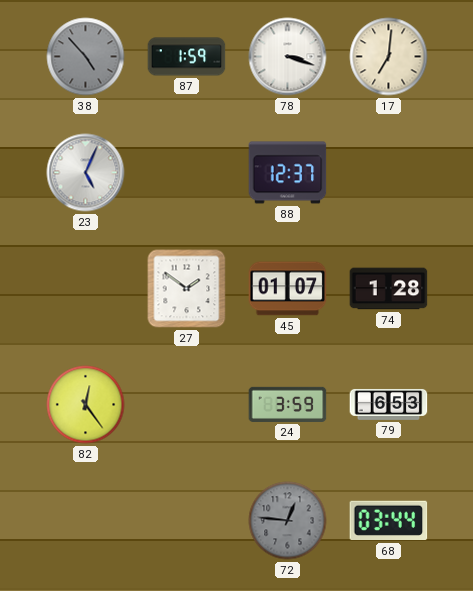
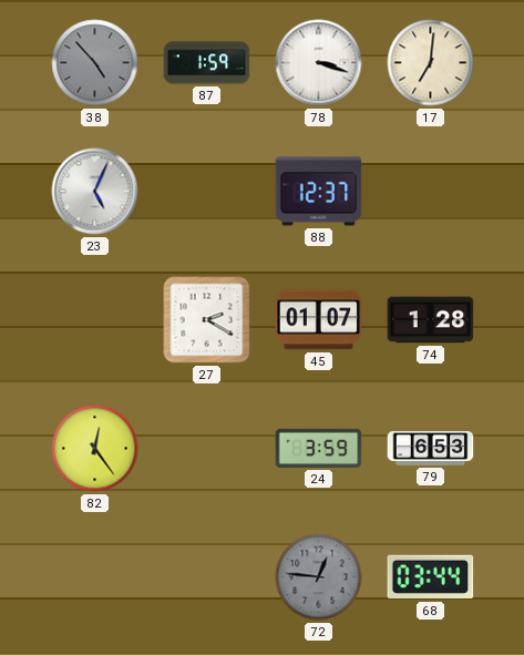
27: 1:51 -> 2:20 (207, 320)
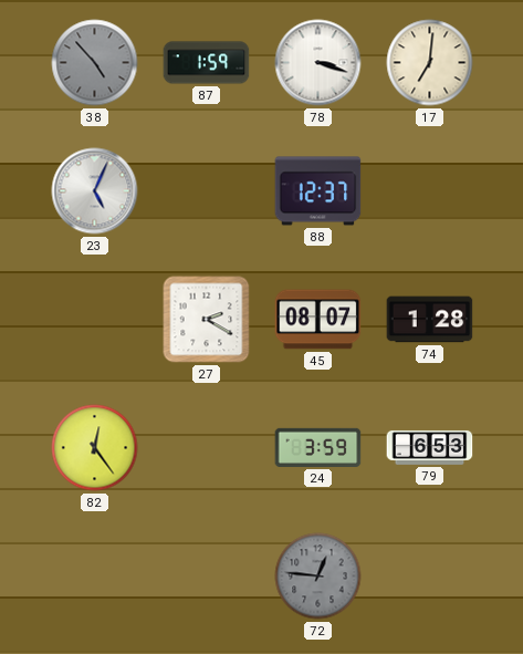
45: 01:07 -> 08:07 (318, 320)
68: 03:44 -> none (431, 577)
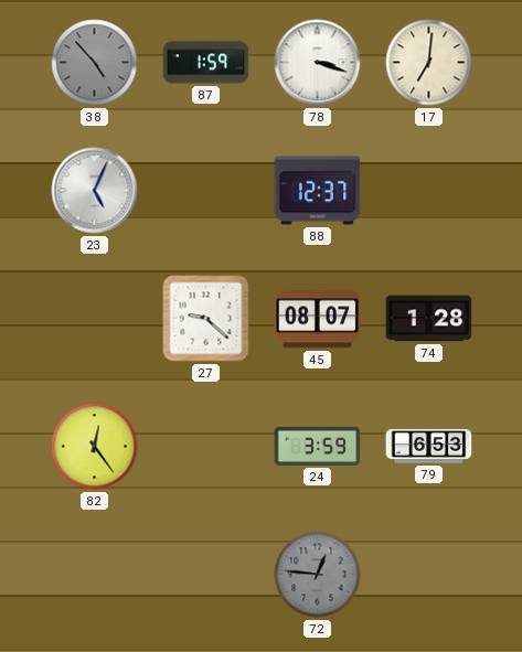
27: 2:20 -> 9:22 (206, 319)
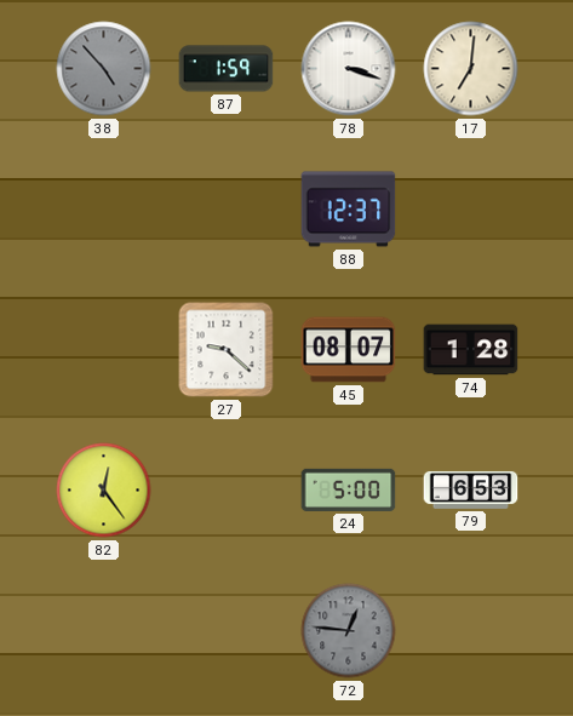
23: 5:04 -> none (95, 191)
24: 3:59 -> 5:00 (349, 489)
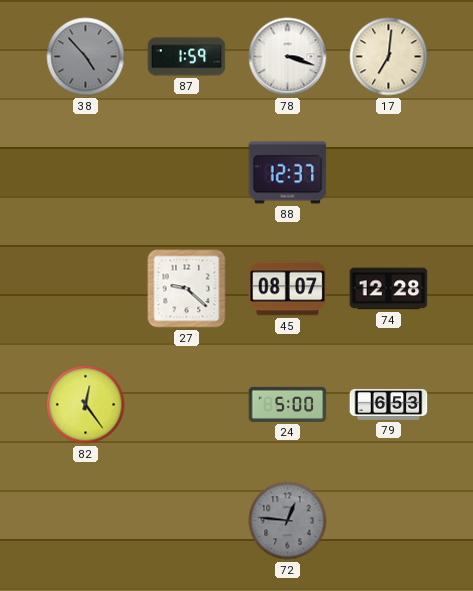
74: 1:28 -> 12:28 (389, 289)
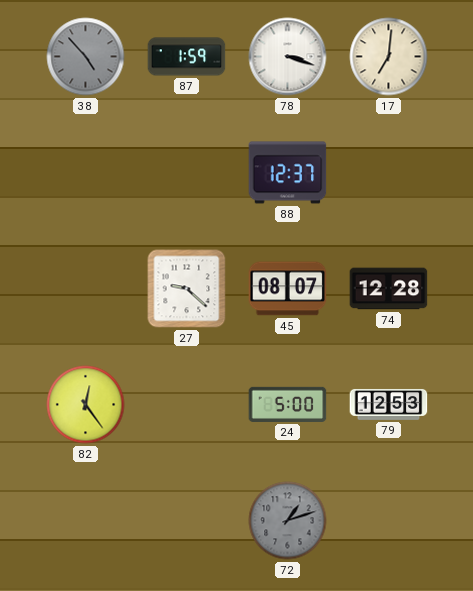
79: 6:53 -> 12:53 (389, 404)
72: 12:46 -> 1:12 (288, 521)
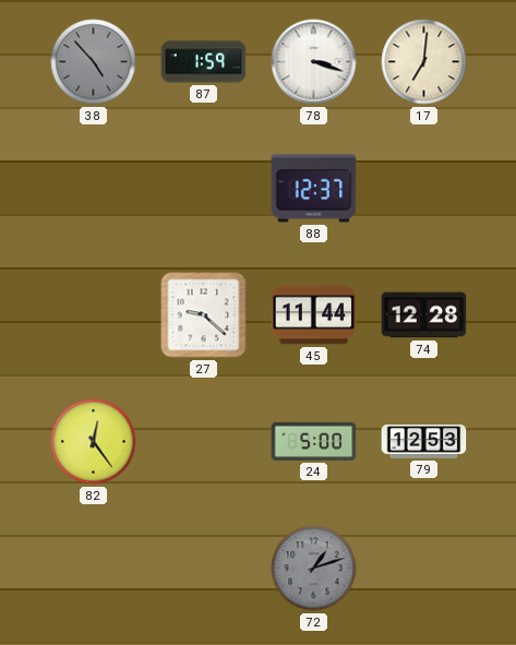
45: 08:07 -> 11:44 (314, 315)
